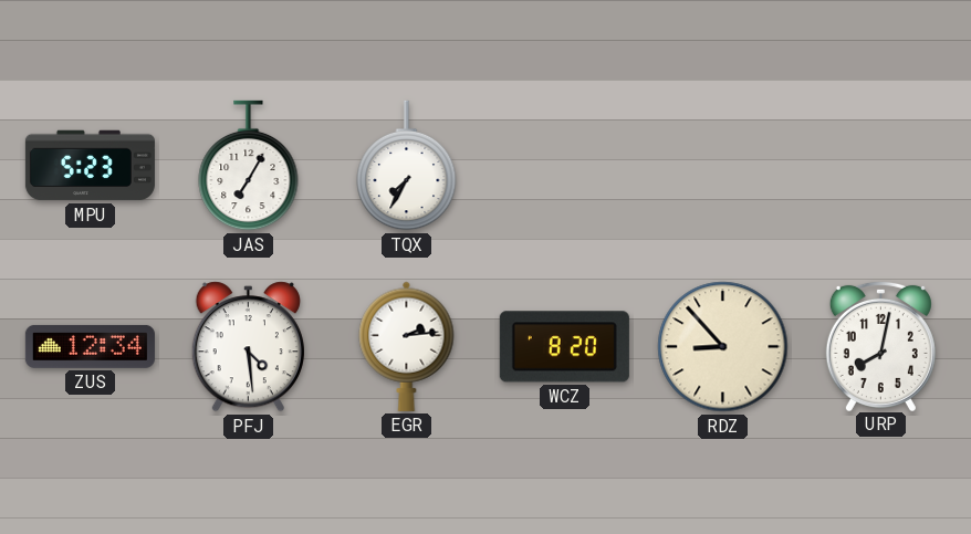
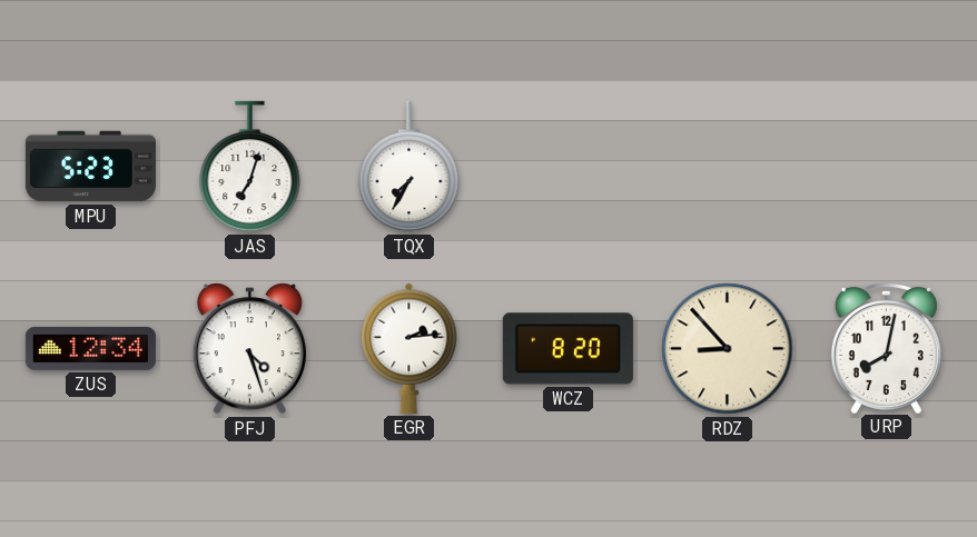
JAS: 7:05 -> 7:03 (250, 167)
PFJ: 4:29 -> 4:27 (249, 349)
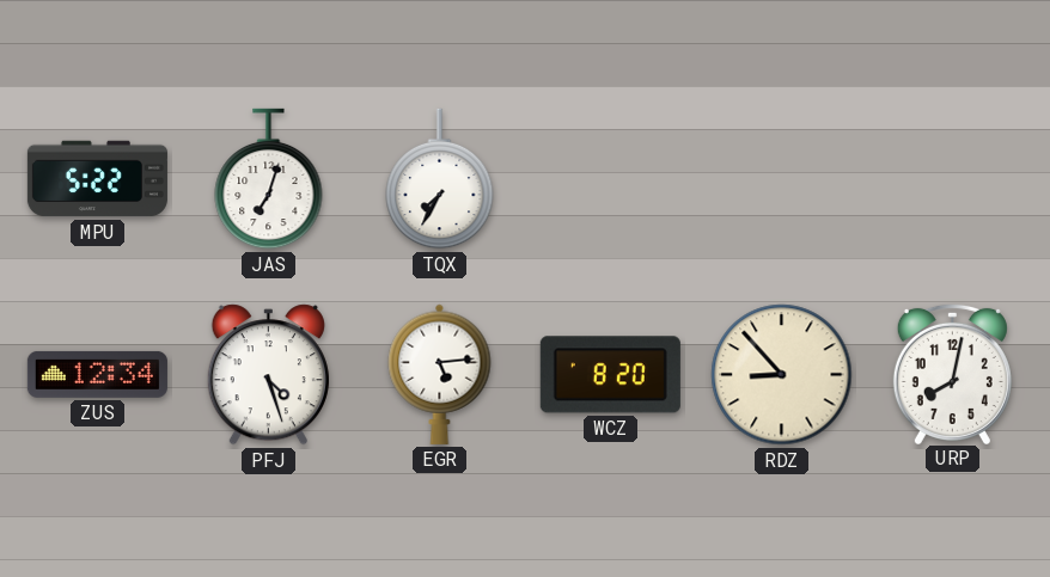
MPU: 5:23 -> 5:22 (97, 179)
EGR: 2:14 -> 5:14 (440, 374)
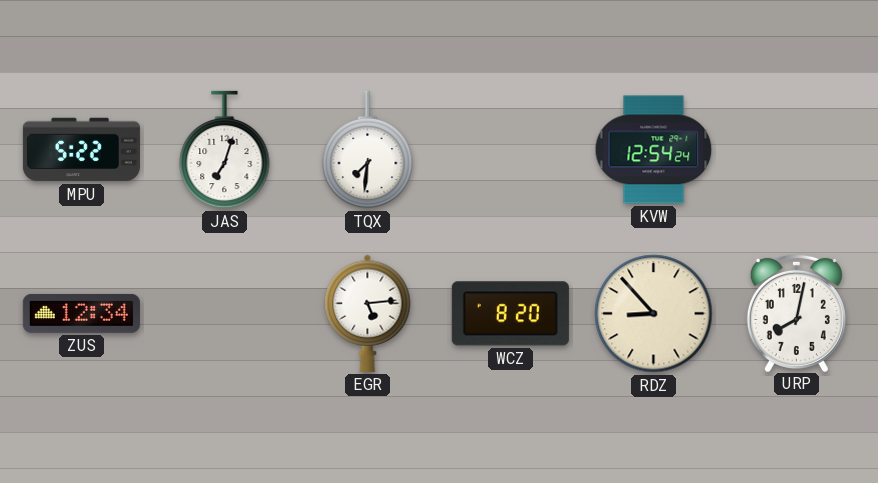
TQX: 7:35 -> 7:31 (368, 150)
KVW: none -> 12:54 (654, 150)
PFJ: 4:27 -> none (268, 375)
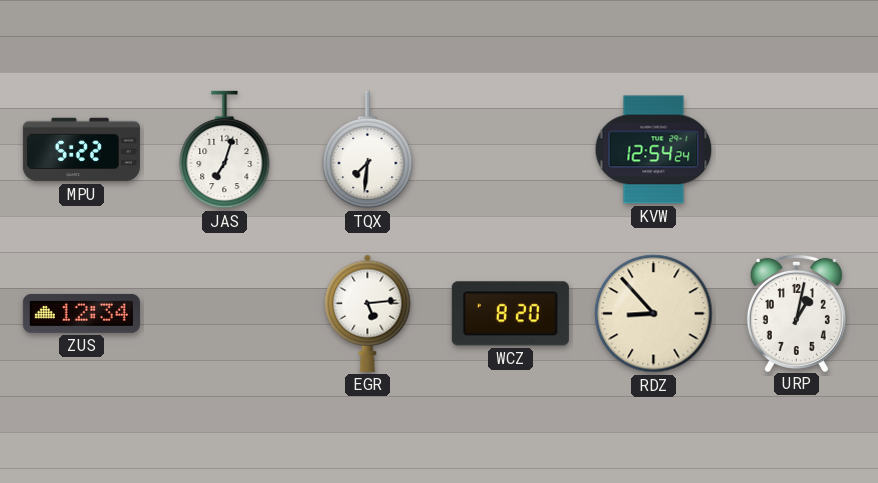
URP: 8:02 -> 1:02 (796, 312)
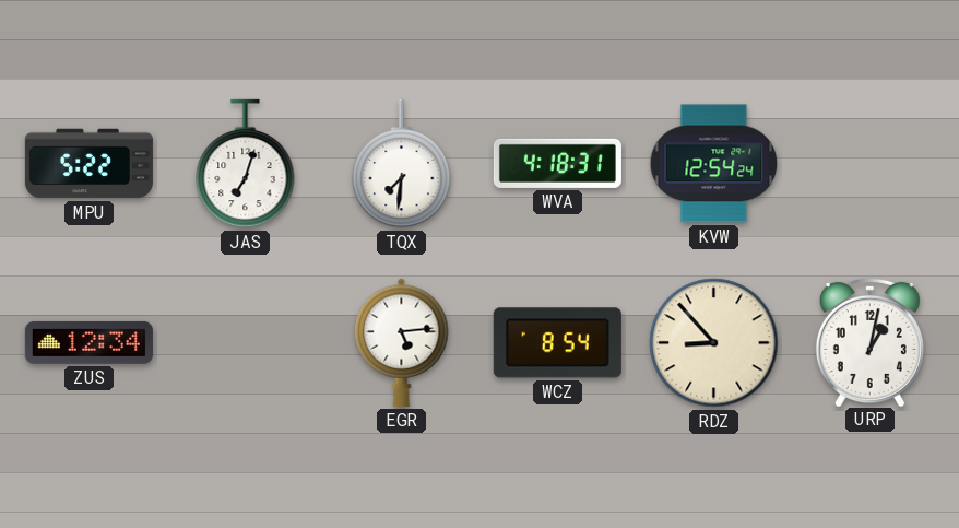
WVA: none -> 4:18 (557, 163)
WCZ: 8:20 -> 8:54 (557, 343)
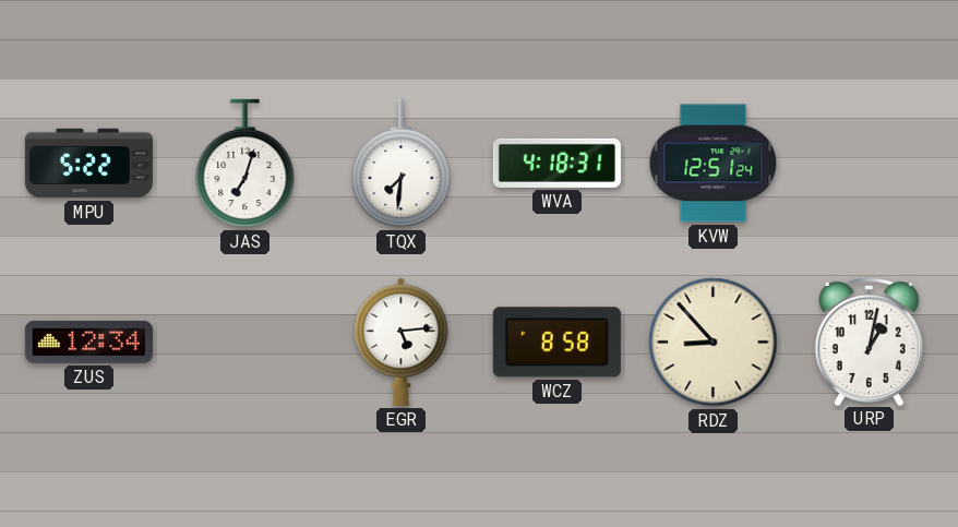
KVW: 12:54 -> 12:51 (714, 164)
WCZ: 8:54 -> 8:58 (556, 343)
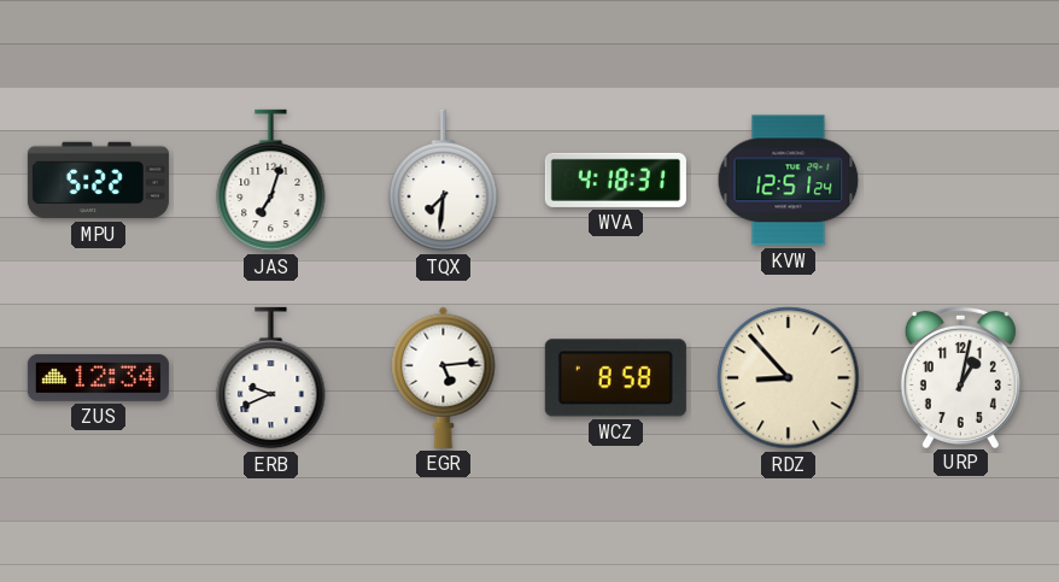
ERB: none -> 9:41 (271, 378)
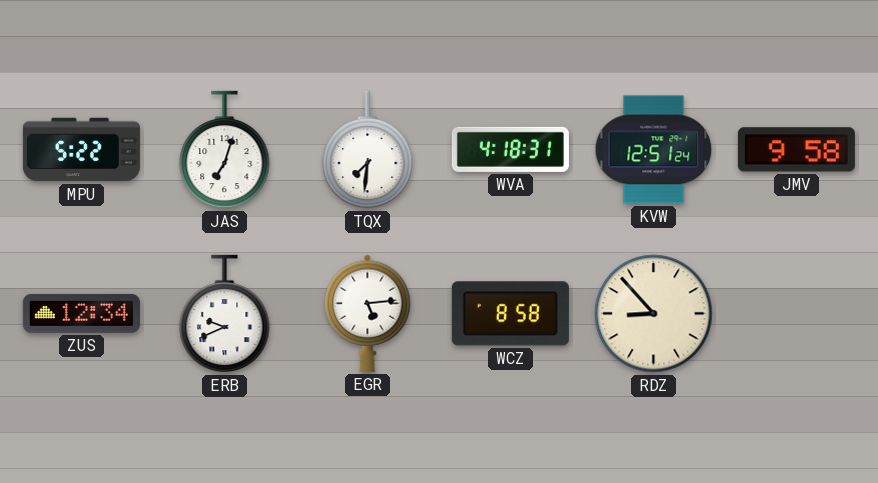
JMV: none -> 9:58 (796, 150)
URP: 1:02 -> none (960, 376)
